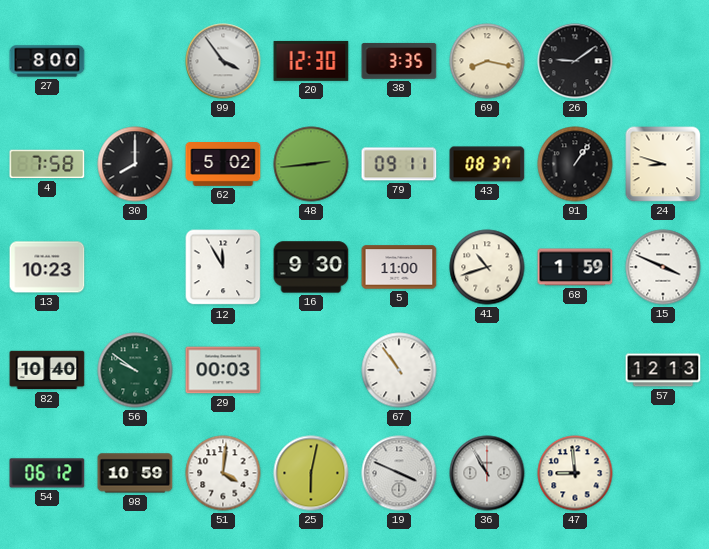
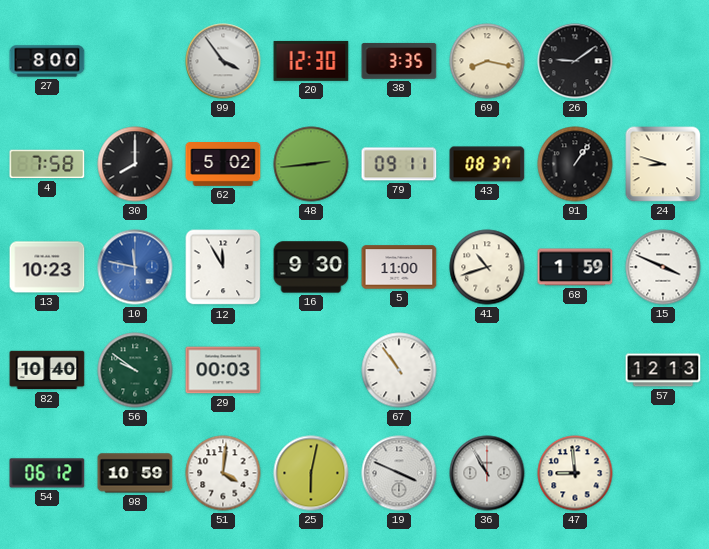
10: none -> 11:47 (135, 267)
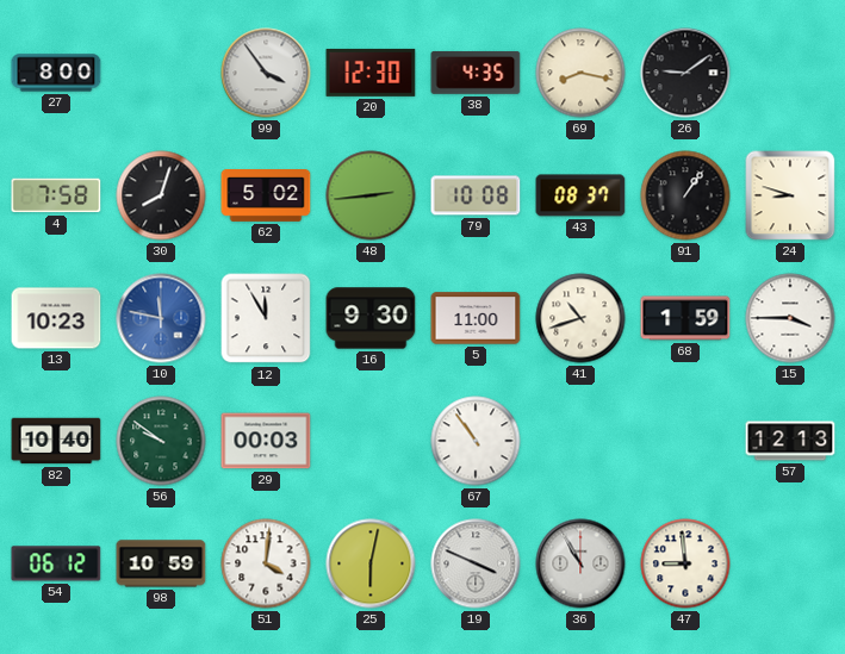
38: 3:35 -> 4:35 (476, 73)
30: 8:00 -> 8:03 (161, 195)
79: 09:11 -> 10:08 (476, 195)
15: 3:49 -> 3:45 (790, 318)
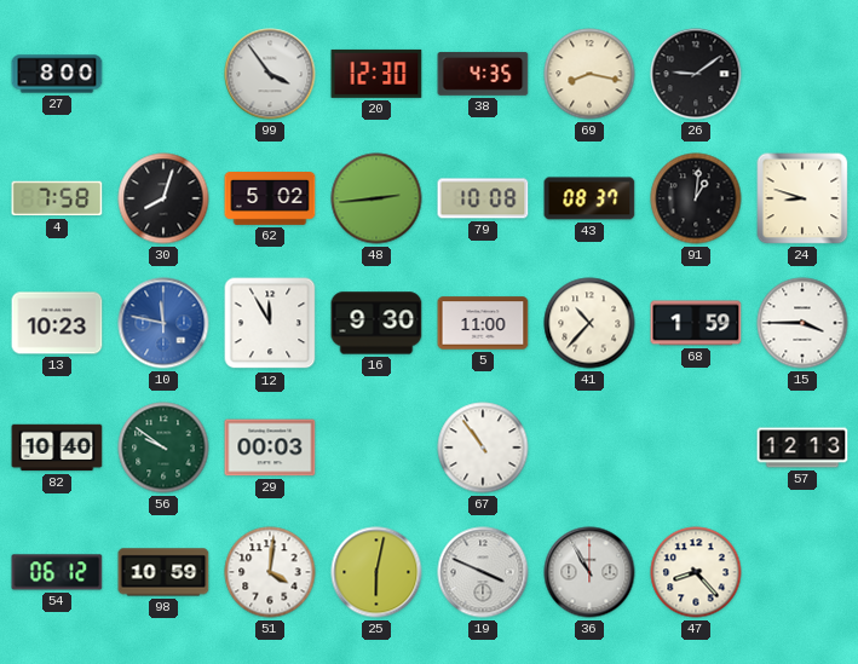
91: 1:06 -> 1:01 (696, 198)
41: 10:42 -> 10:37 (589, 323)
47: 8:59 -> 8:23 (696, 572)
